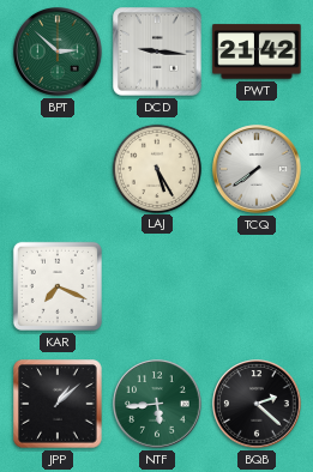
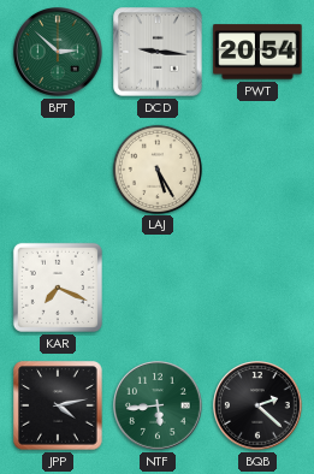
PWT: 21:42 -> 20:54 (257, 52)
TCQ: 7:39 -> none (257, 169)
JPP: 1:08 -> 4:13 (58, 405)
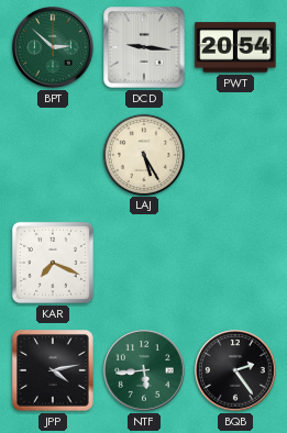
BQB: 2:22 -> 2:24 (235, 370)
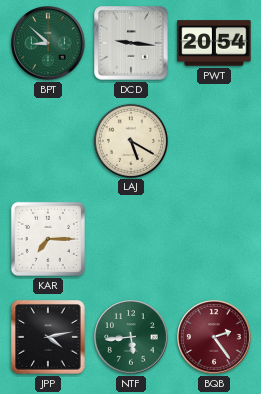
BPT: 2:52 -> 8:52 (48, 43)
LAJ: 5:25 -> 5:20 (130, 140)
KAR: 7:19 -> 7:15 (48, 239)
BQB dial: black -> burgundy (214, 337)
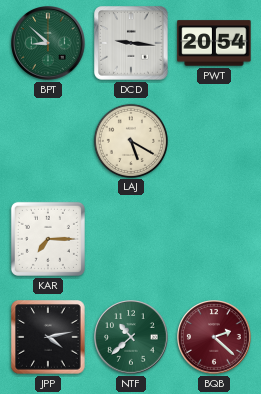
NTF: 5:44 -> 10:38 (131, 337)
BQB: 2:24 -> 2:22 (214, 337)
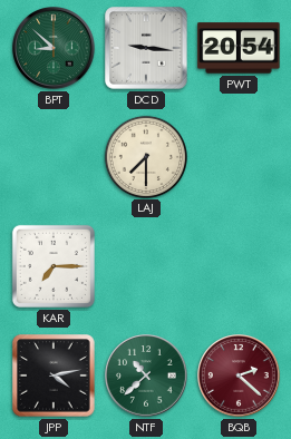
LAJ: 5:20 -> 7:30 (145, 156)
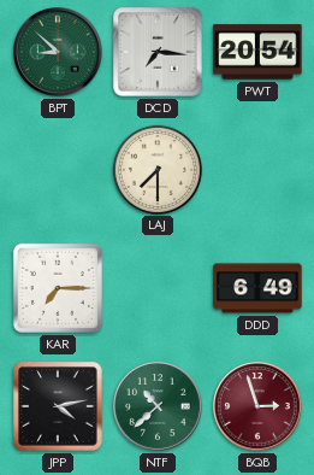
DCD: 9:16 -> 7:16 (158, 52)
DDD: none -> 6:49 (257, 288)
BQB: 2:22 -> 2:57 (257, 406)
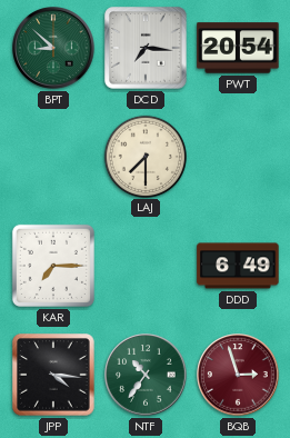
JPP: 4:13 -> 4:16 (53, 375)
NTF: 10:38 -> 10:36 (146, 375)
